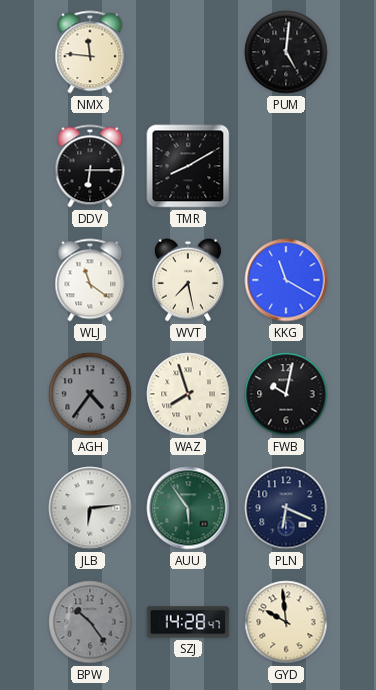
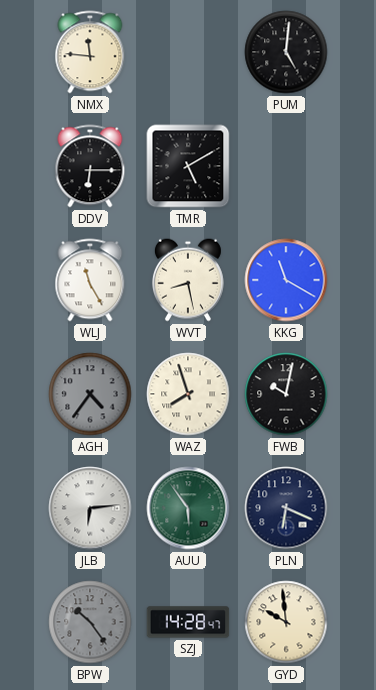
TMR: 8:10 -> 5:10 (188, 166)
WLJ: 11:21 -> 11:25 (90, 280)
WVT: 7:28 -> 8:28 (188, 280)
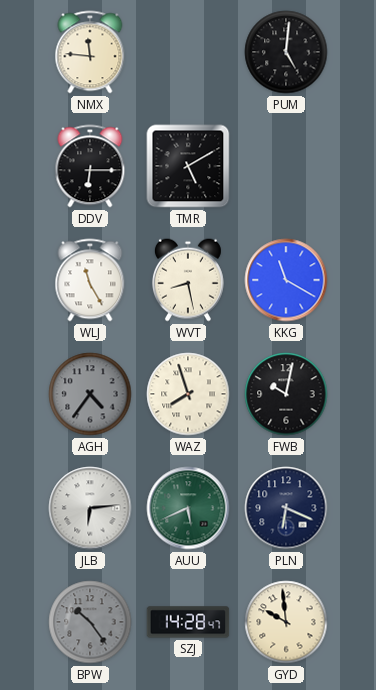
AUU: 5:54 -> 5:41 (188, 508)
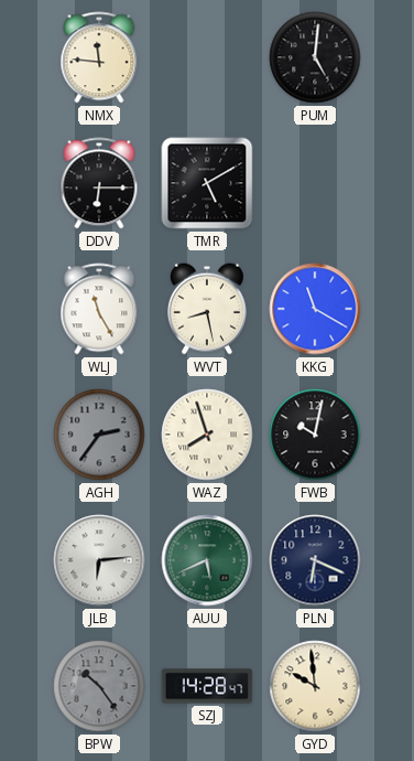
AGH: 4:36 -> 2:36 (99, 435)
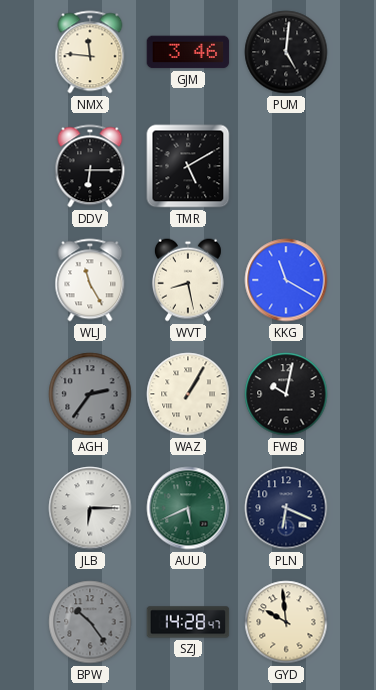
GJM: none -> 3:46 (188, 52)
WAZ: 7:57 -> 1:05 (188, 394)
JLB: 6:14 -> 6:15 (90, 508)
